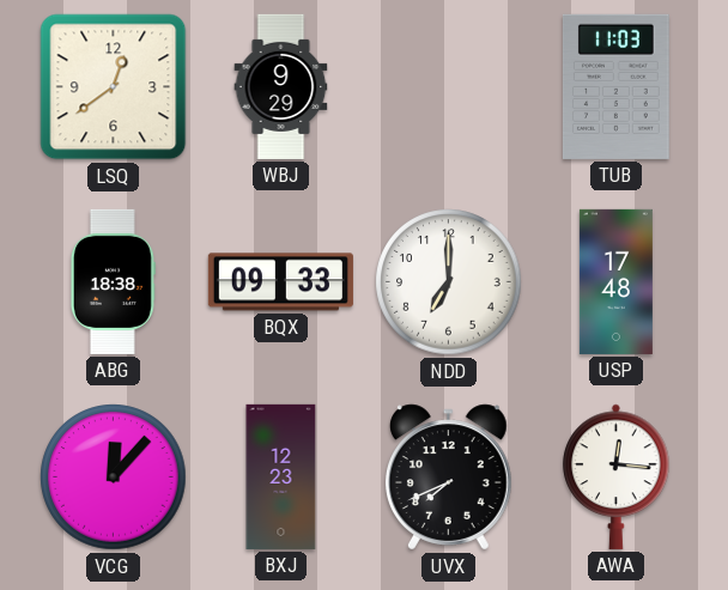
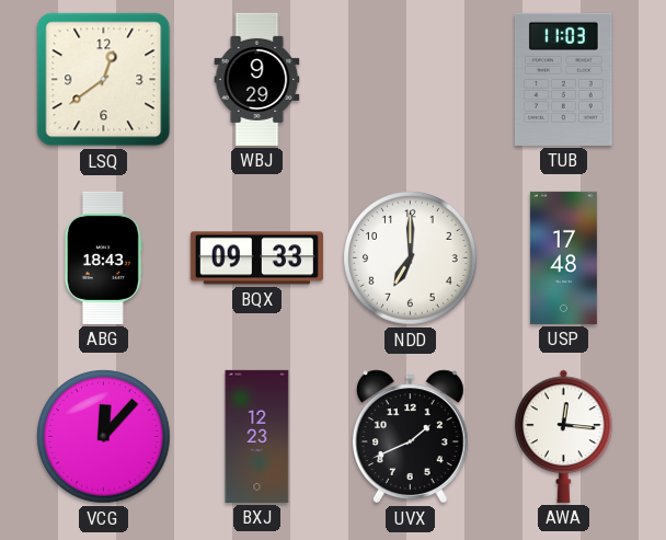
ABG: 18:38 -> 18:43 (103, 257)
UVX: 7:41 -> 1:41 (410, 437)
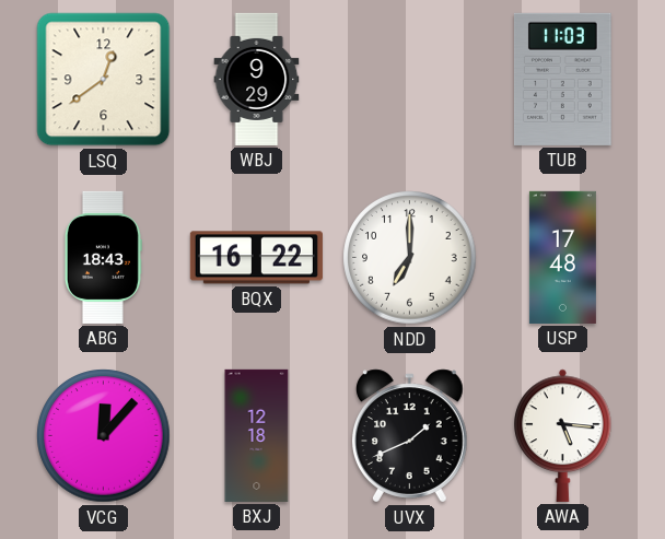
BQX: 09:33 -> 16:22 (256, 258)
BXJ: 12:23 -> 12:18 (257, 435)
AWA: 12:16 -> 5:16 (563, 435)
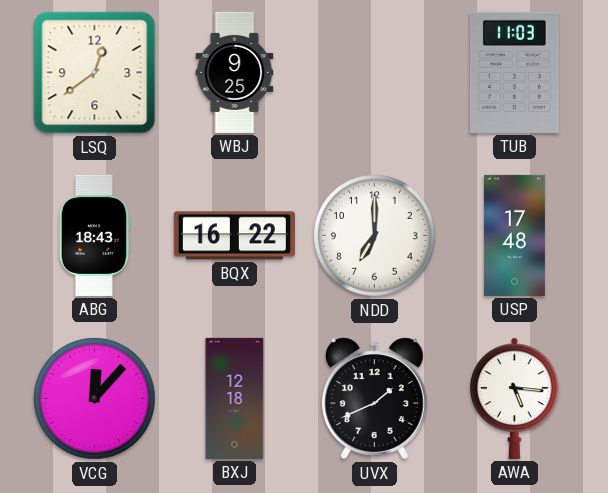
WBJ: 9:29 -> 9:25 (235, 72)
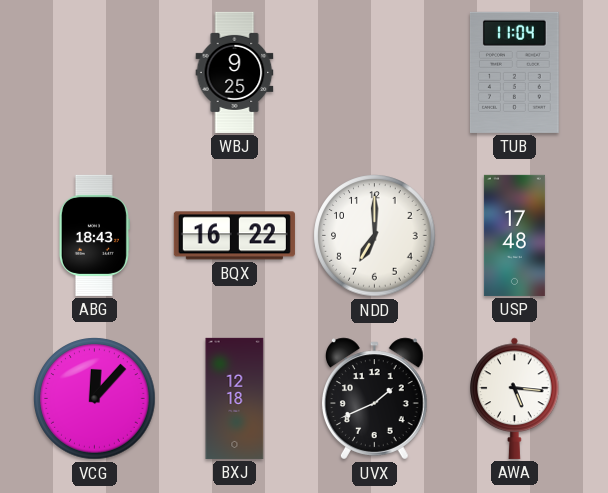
LSQ: 12:39 -> none (95, 73)
TUB: 11:03 -> 11:04 (514, 72)
